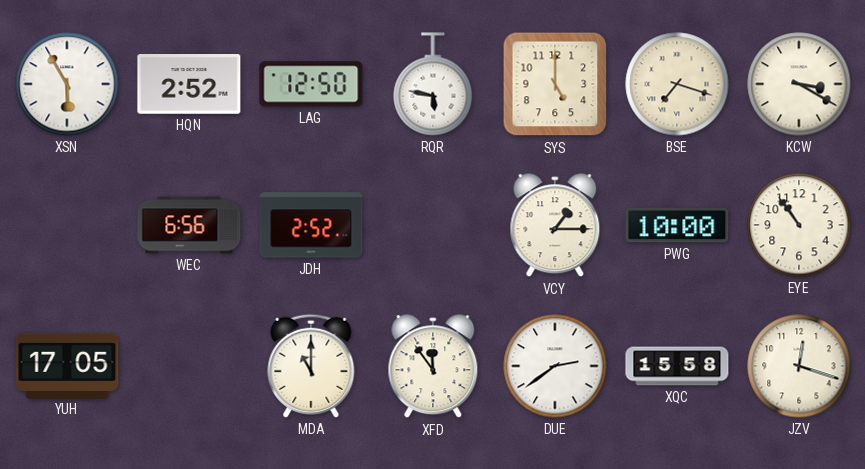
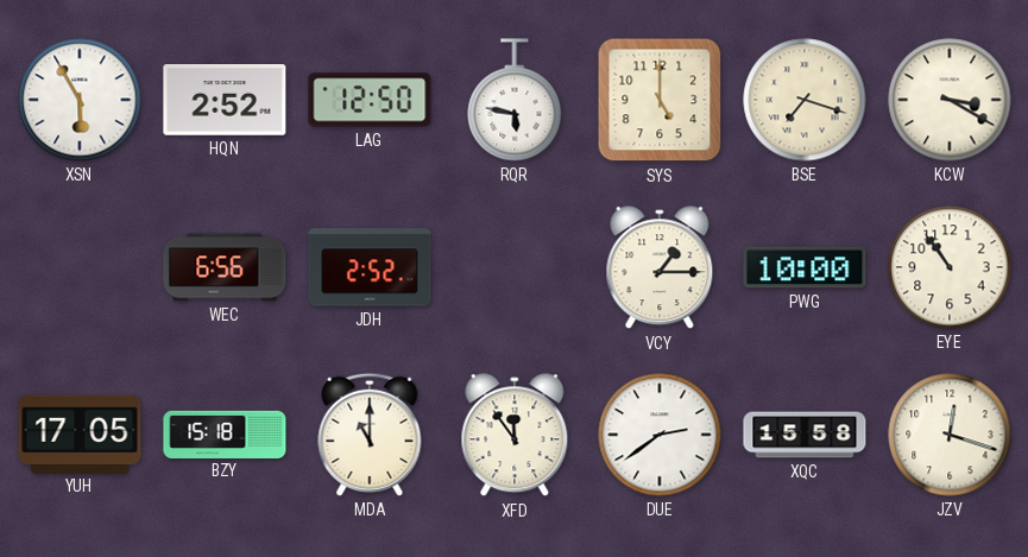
BZY: none -> 15:18 (225, 433)
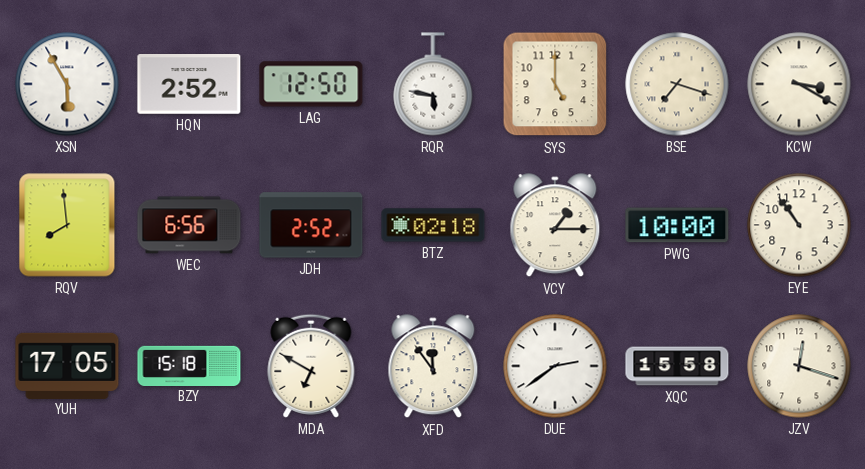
RQV: none -> 7:59 (67, 225)
BTZ: none -> 02:18 (433, 225)
MDA: 11:00 -> 6:50 (311, 366)
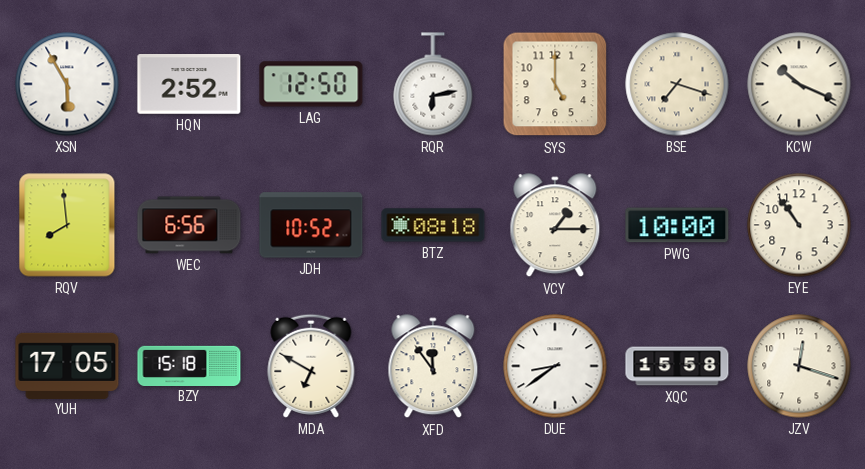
RQR: 5:47 -> 6:13 (433, 84)
KCW: 3:20 -> 10:19 (799, 84)
JDH: 2:52 -> 10:52 (311, 225)
BTZ: 02:18 -> 08:18 (433, 225)
DUE: 2:39 -> 8:39 (555, 366)
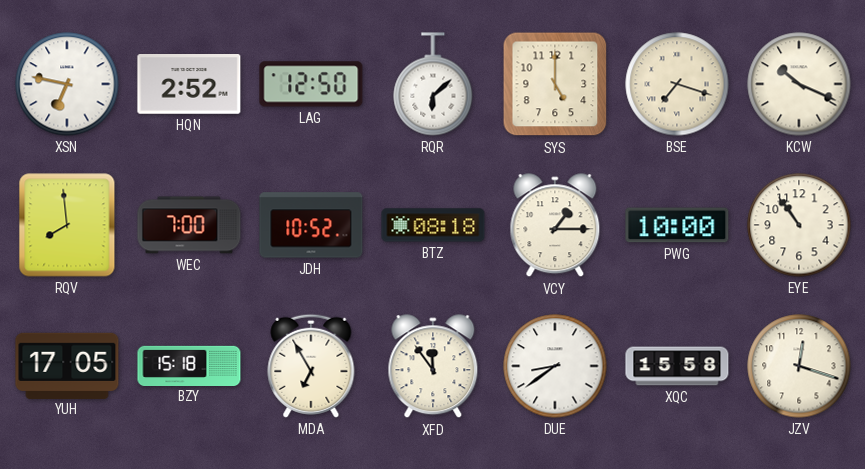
XSN: 5:55 -> 6:47 (67, 84)
RQR: 6:13 -> 6:08 (433, 84)
WEC: 6:56 -> 7:00 (189, 225)
MDA: 6:50 -> 6:55 (311, 366)
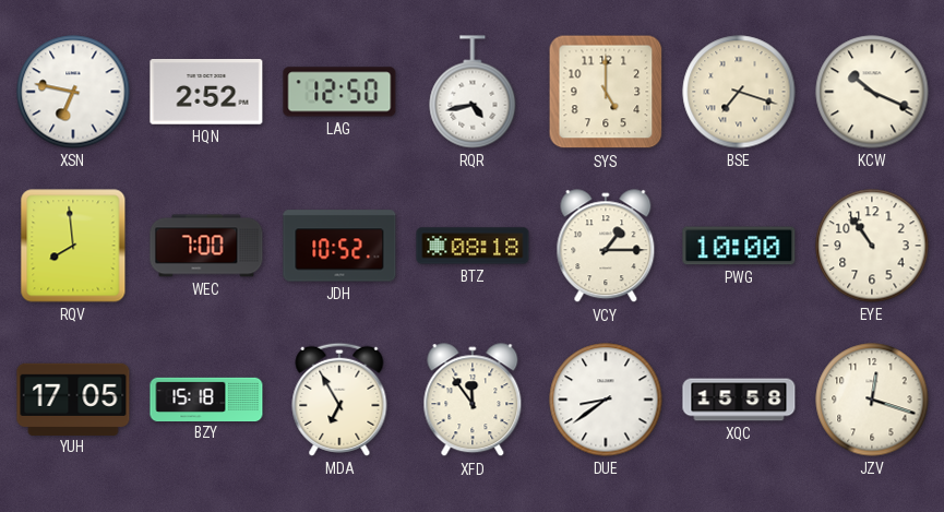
RQR: 6:08 -> 4:43 (473, 92)
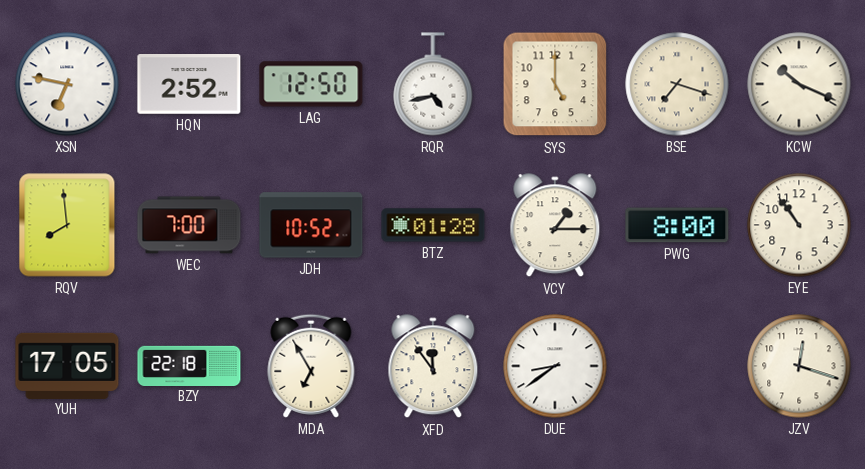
BTZ: 08:18 -> 01:28 (433, 225)
PWG: 10:00 -> 8:00 (677, 225)
BZY: 15:18 -> 22:18 (189, 365)
XQC: 15:58 -> none (739, 400)
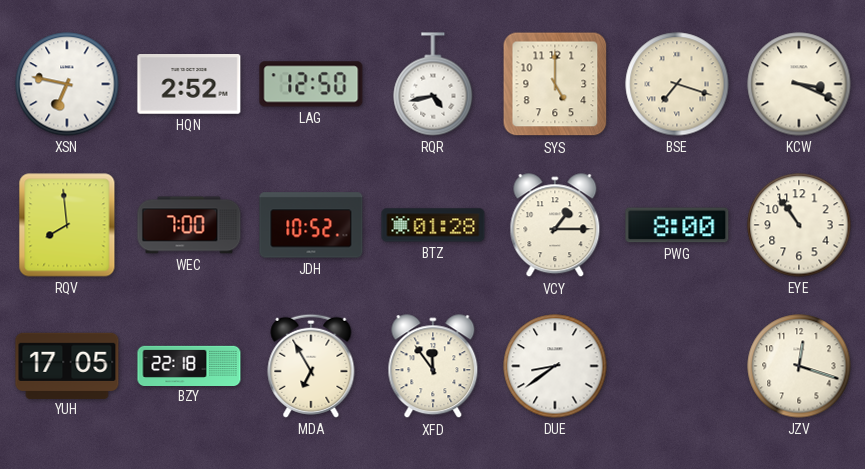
KCW: 10:19 -> 3:19 (799, 84)
